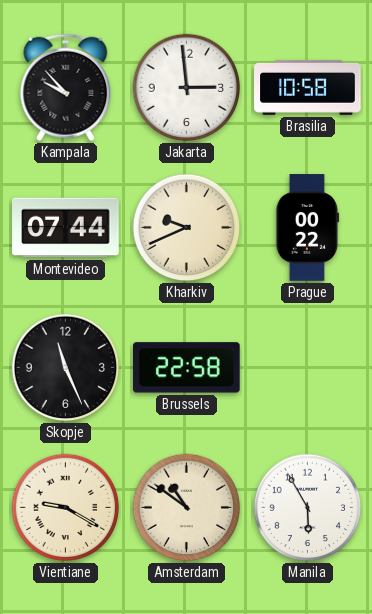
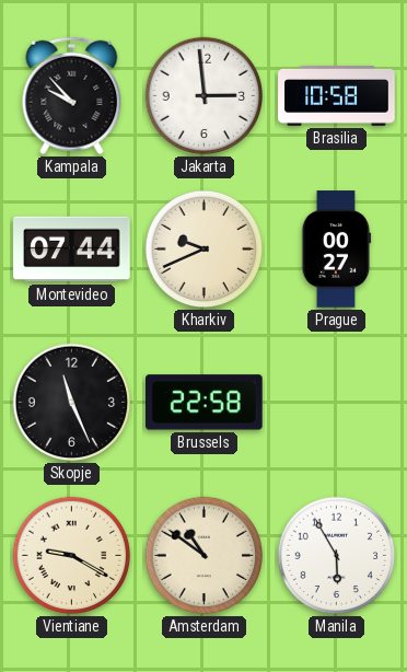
Prague: 00:22 -> 00:27 (337, 250)
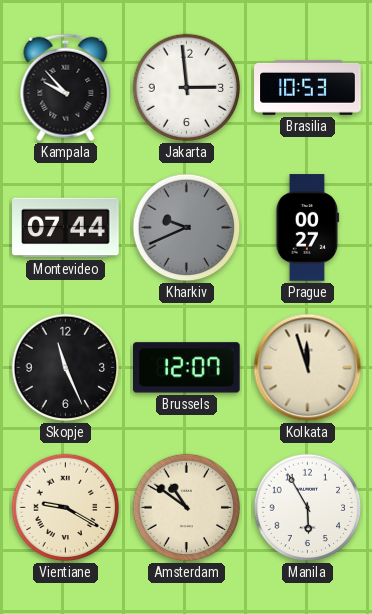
Brasilia: 10:58 -> 10:53 (308, 87)
Kharkiv dial: cream -> grey (187, 228)
Brussels: 22:58 -> 12:07 (187, 368)
Kolkata: none -> 11:57 (308, 368)
